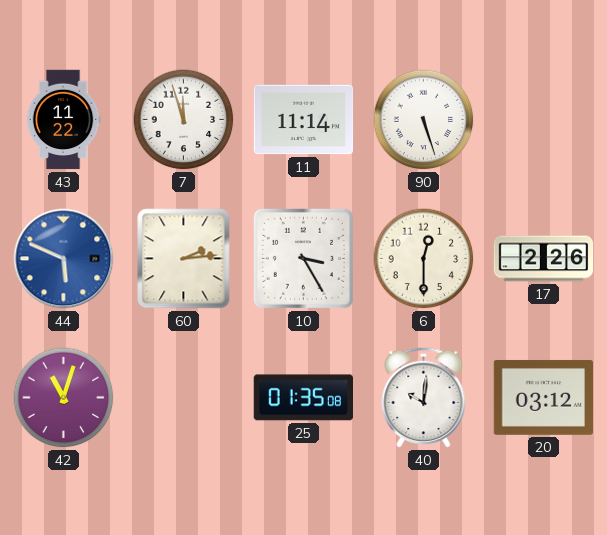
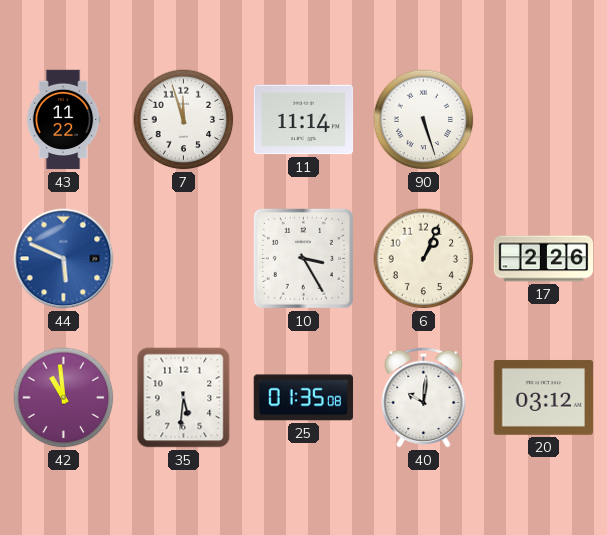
60: 2:14 -> none (184, 259)
6: 12:30 -> 1:04 (424, 259)
42: 11:03 -> 10:59 (64, 398)
35: none -> 5:31 (184, 398)
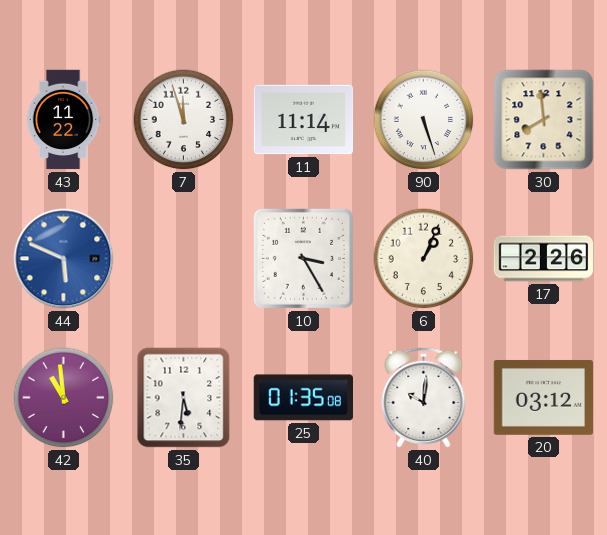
30: none -> 7:59 (544, 120)
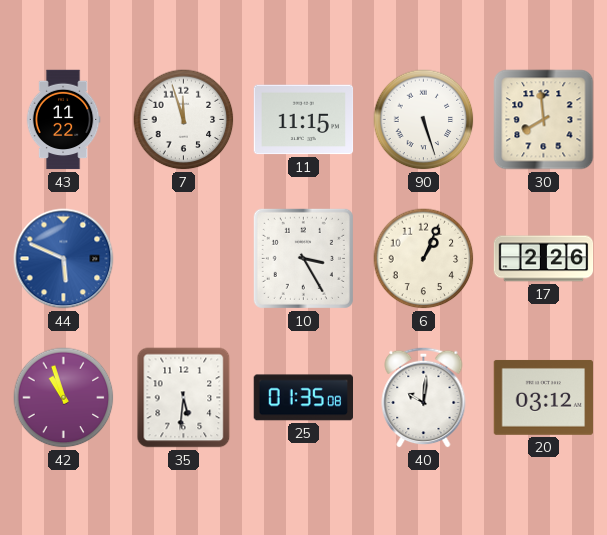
11: 11:14 -> 11:15 (304, 120)
42: 10:59 -> 10:57 (64, 398)
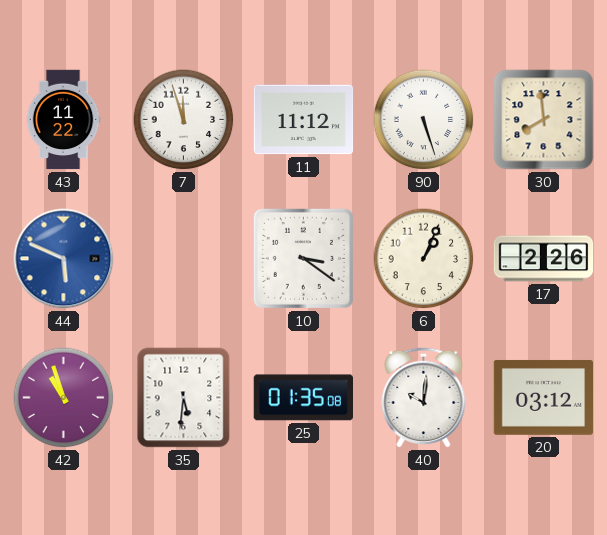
11: 11:15 -> 11:12 (304, 120)
10: 3:25 -> 3:21 (303, 258)
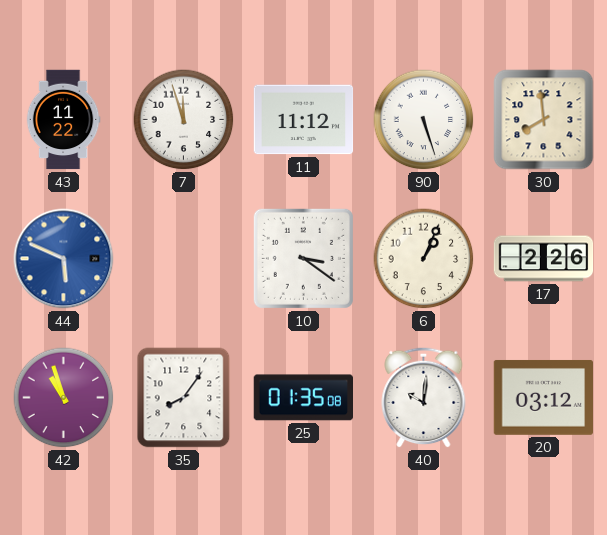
35: 5:31 -> 8:06 (184, 398)
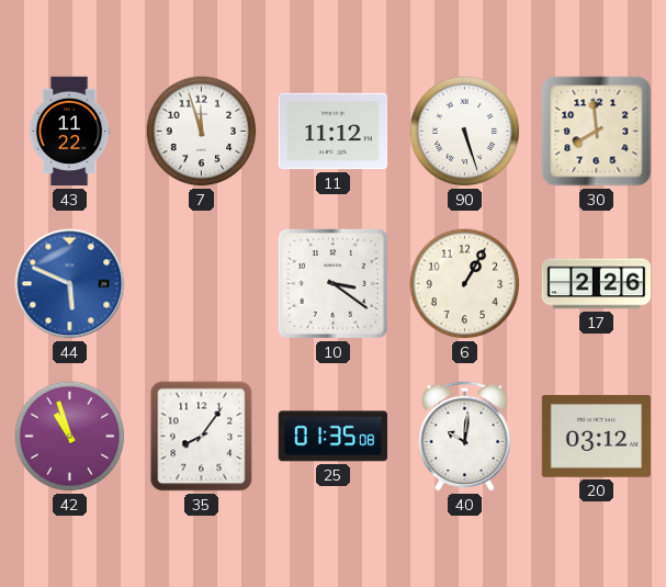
6: 1:04 -> 1:05 (465, 284)
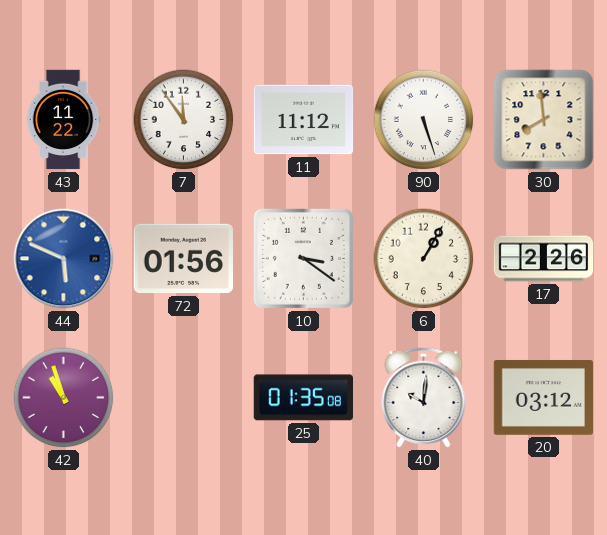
7: 11:57 -> 11:54 (184, 120)
72: none -> 01:56 (183, 259)
35: 8:06 -> none (202, 437)
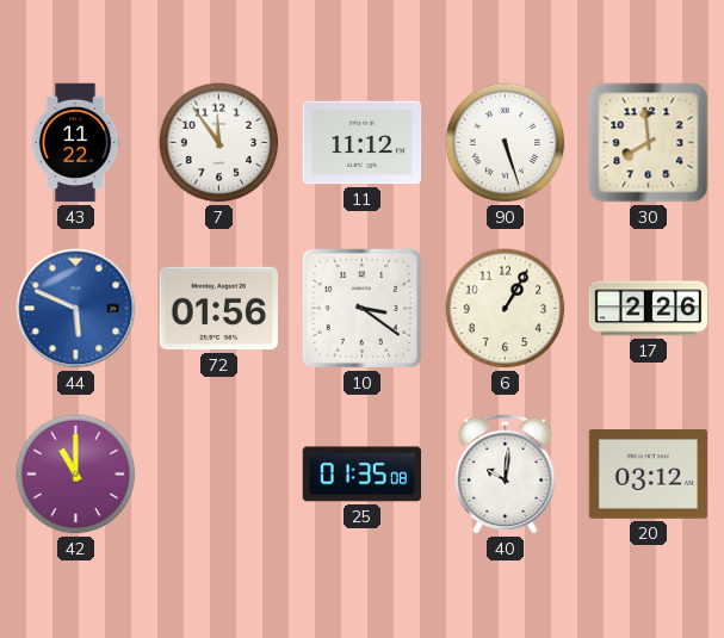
42: 10:57 -> 11:00 (76, 475)
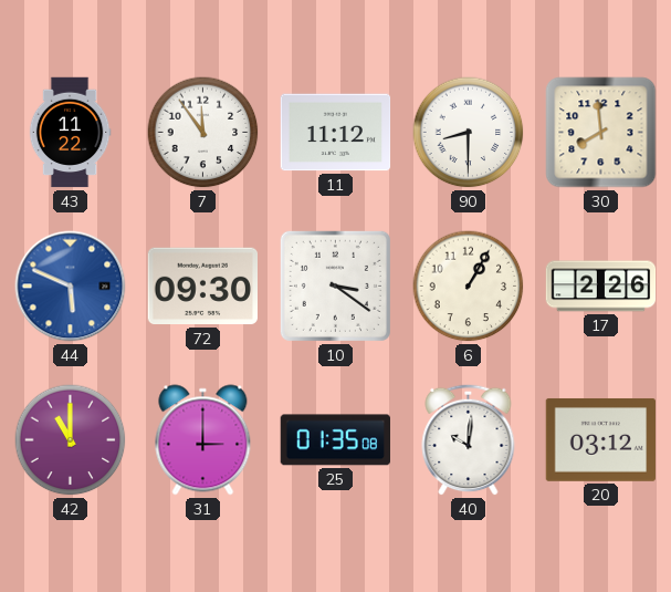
90: 5:27 -> 8:30 (469, 133)
72: 01:56 -> 09:30 (202, 287)
31: none -> 3:00 (203, 440)
